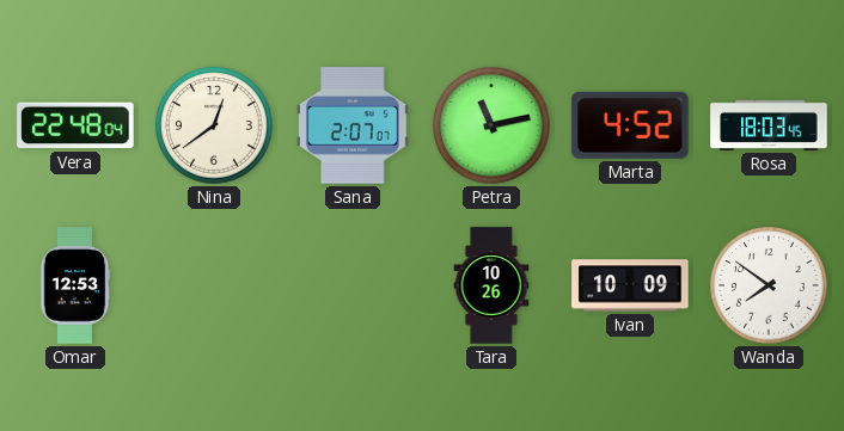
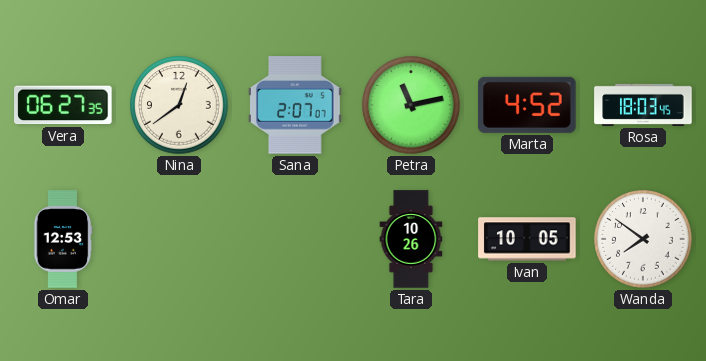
Vera: 22:48 -> 06:27 (63, 105)
Ivan: 10:09 -> 10:05 (527, 239)
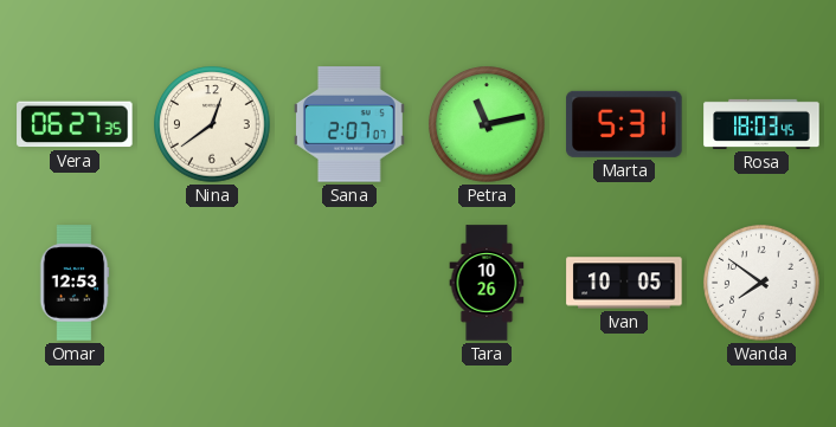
Marta: 4:52 -> 5:31 (624, 124)
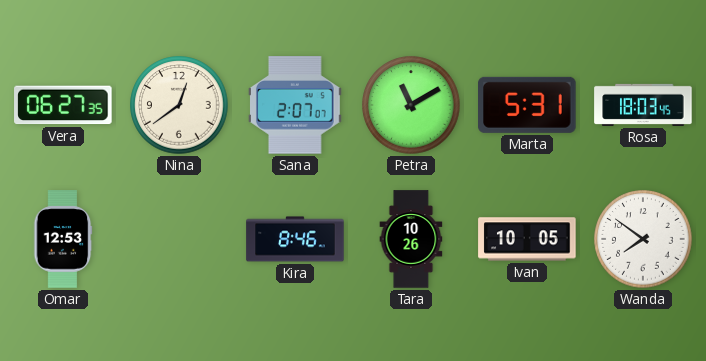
Petra: 11:13 -> 11:10 (411, 105)
Kira: none -> 8:46 (295, 239)
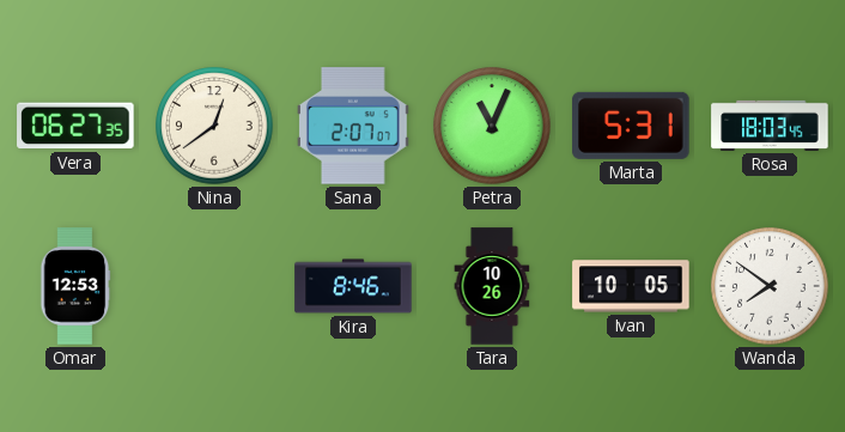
Petra: 11:10 -> 11:04 (492, 126)
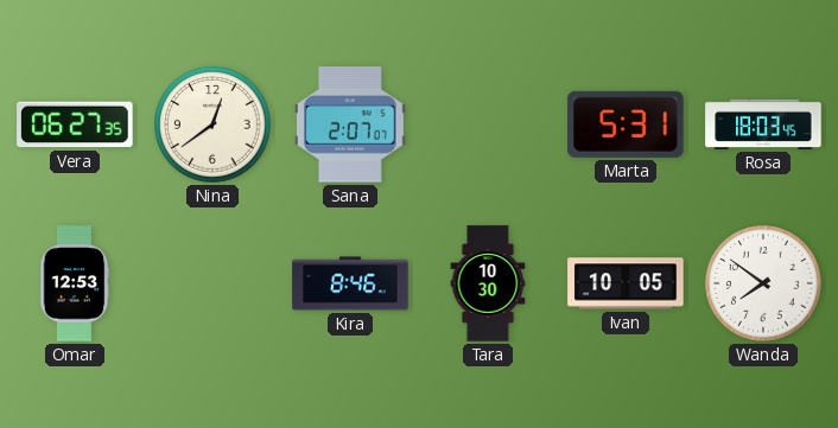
Petra: 11:04 -> none (492, 126)
Tara: 10:26 -> 10:30 (488, 283)
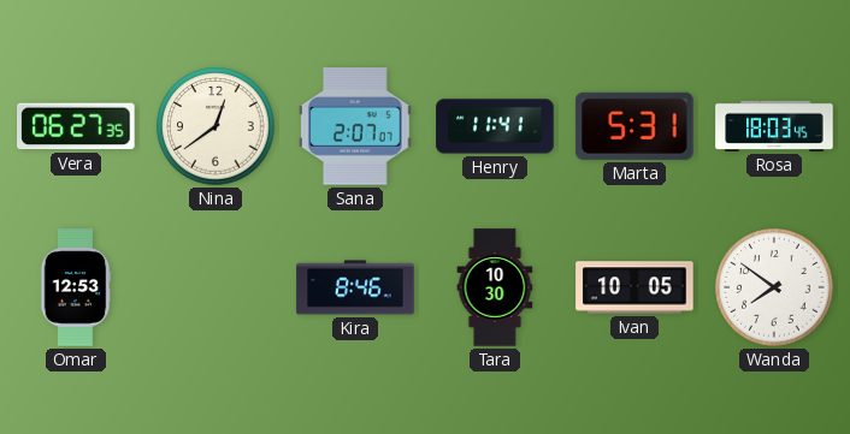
Henry: none -> 11:41 (495, 126)
